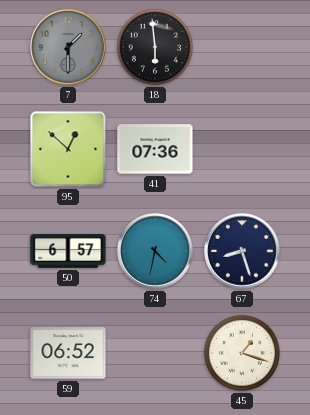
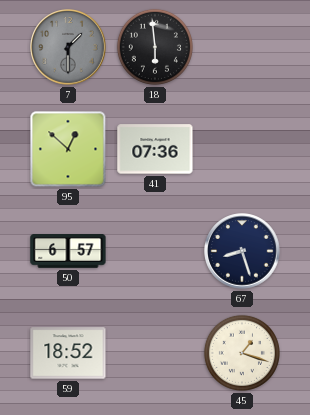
74: 4:32 -> none (155, 251)
59: 06:52 -> 18:52 (68, 353)
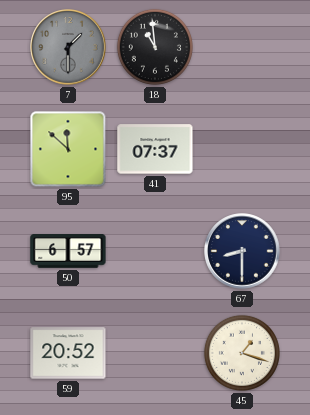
18: 5:59 -> 10:59 (155, 47)
95: 12:52 -> 11:52 (68, 149)
41: 07:36 -> 07:37 (155, 149)
67: 8:27 -> 8:30 (242, 251)
59: 18:52 -> 20:52 (68, 353)
